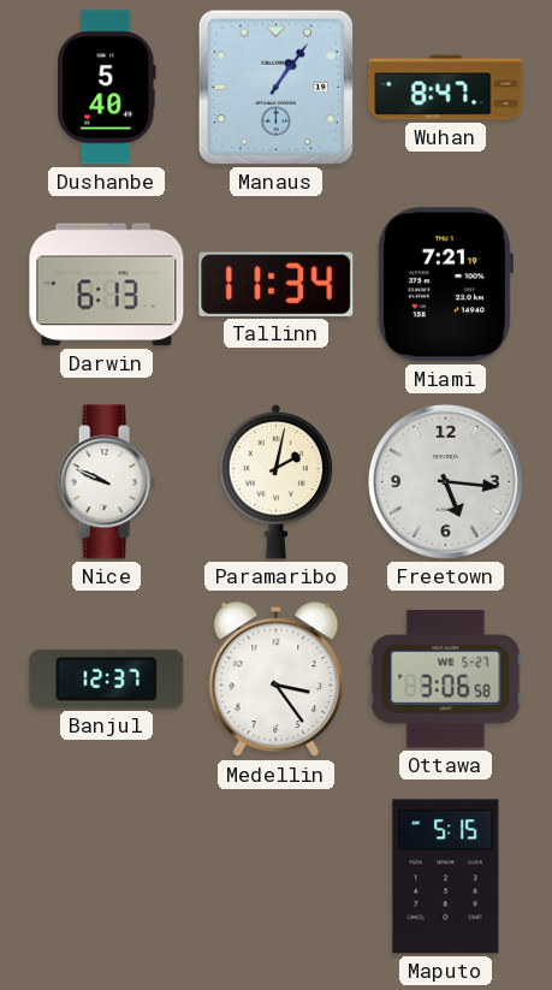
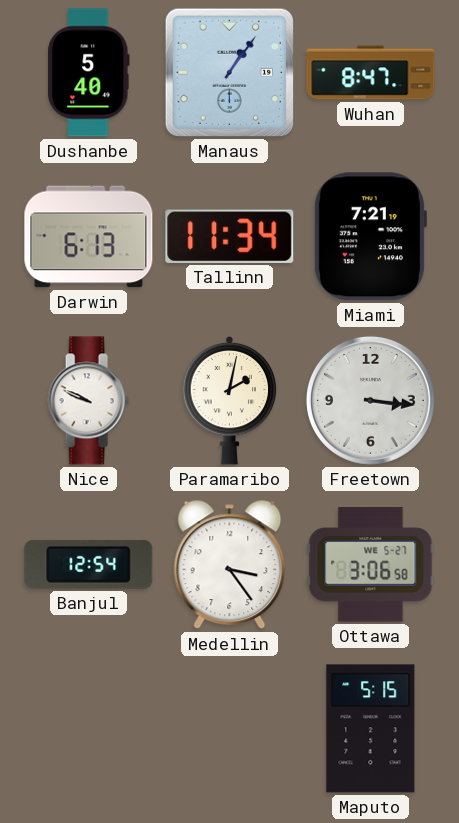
Freetown: 5:16 -> 3:16 (370, 400)
Banjul: 12:37 -> 12:54 (89, 564)
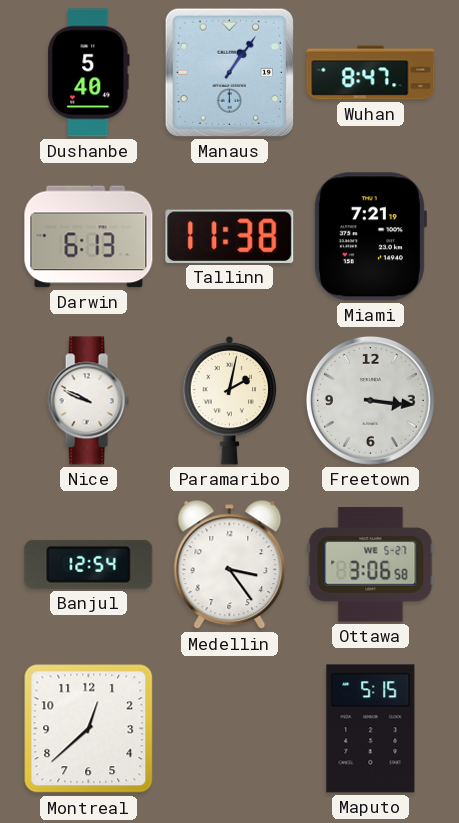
Tallinn: 11:34 -> 11:38 (230, 236)
Montreal: none -> 12:38 (89, 729)
